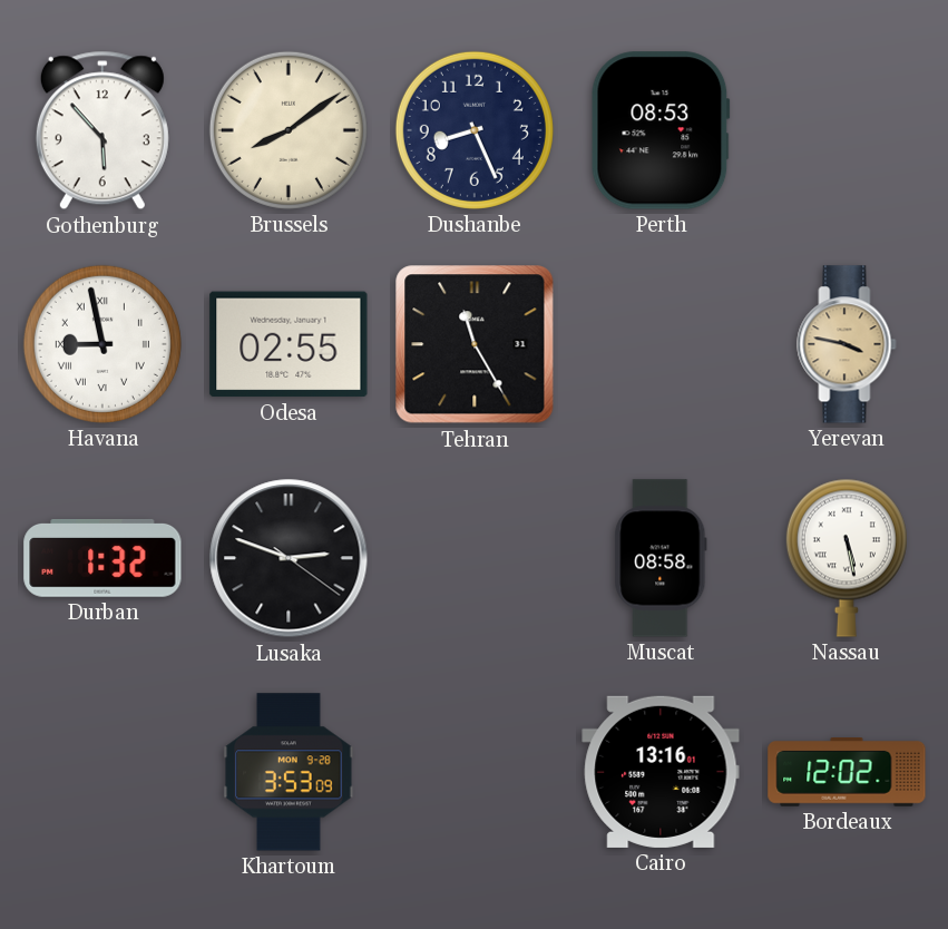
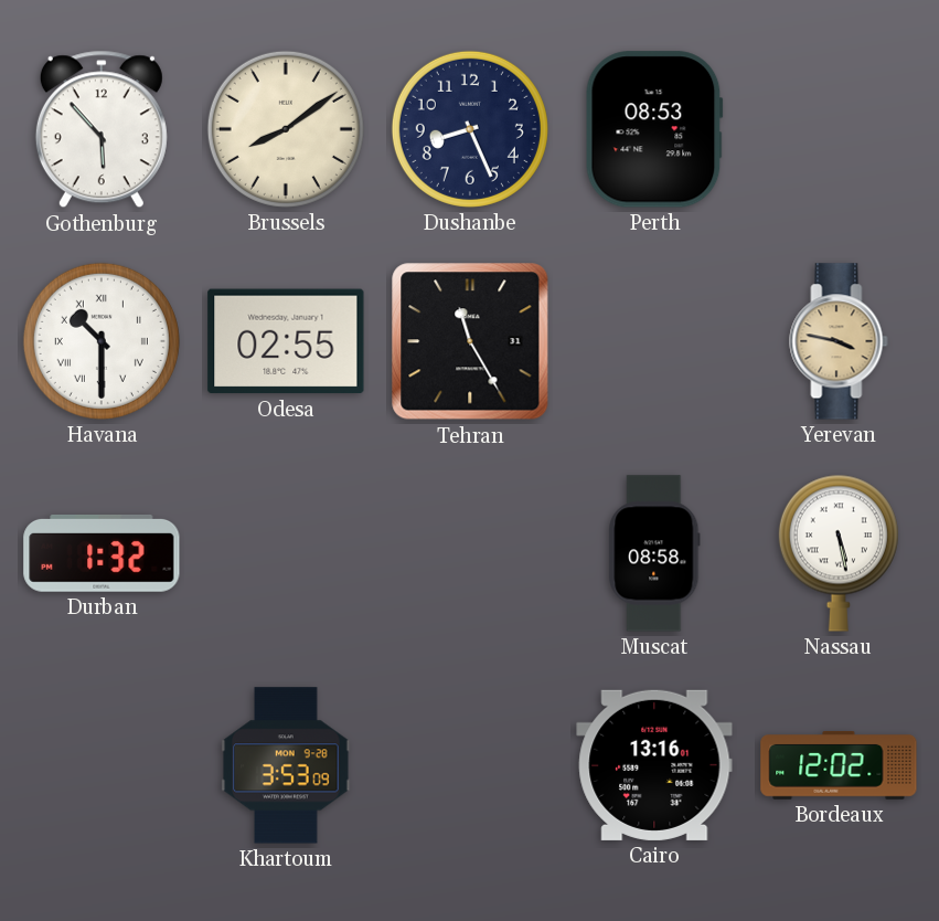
Havana: 8:58 -> 10:30 (102, 341)
Lusaka: 2:48 -> none (289, 558)
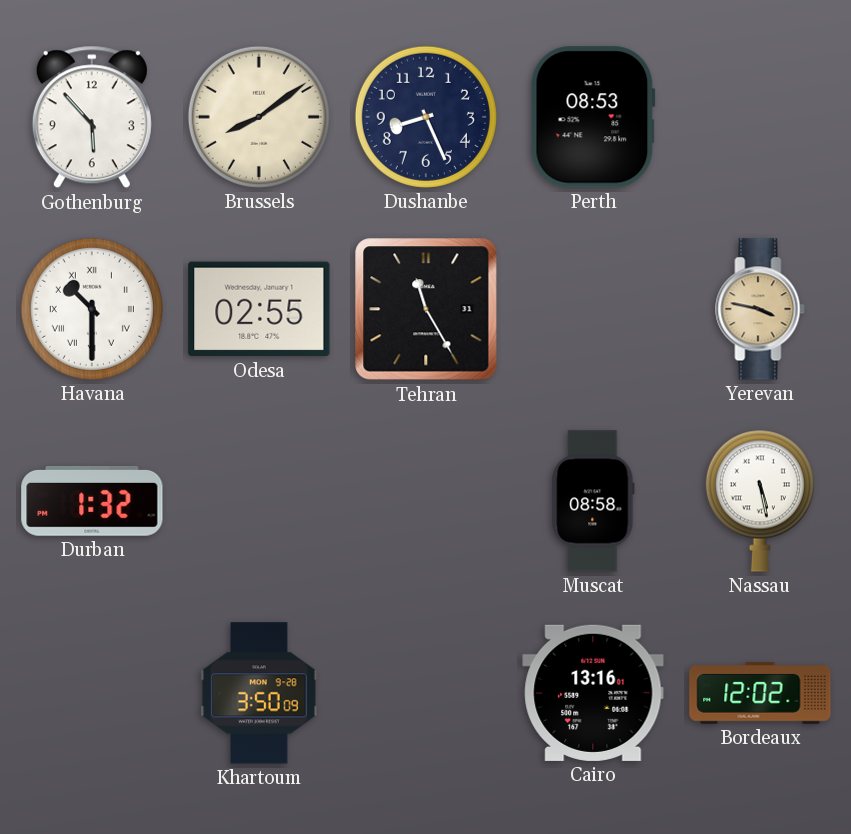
Khartoum: 3:53 -> 3:50 (259, 693)
